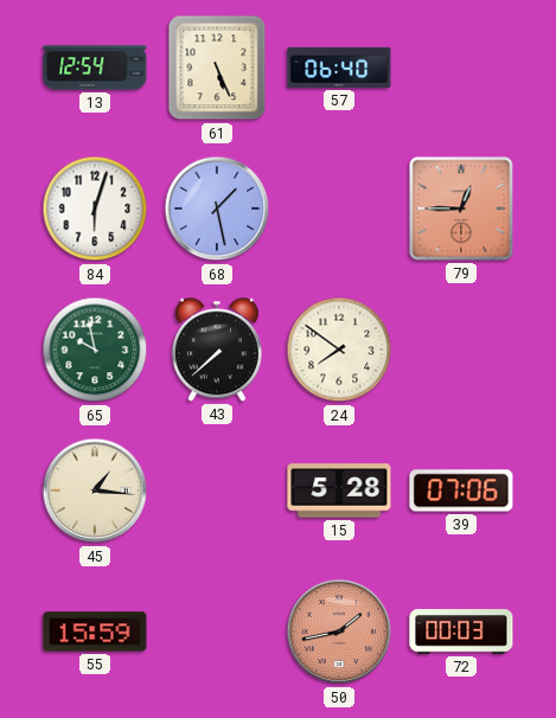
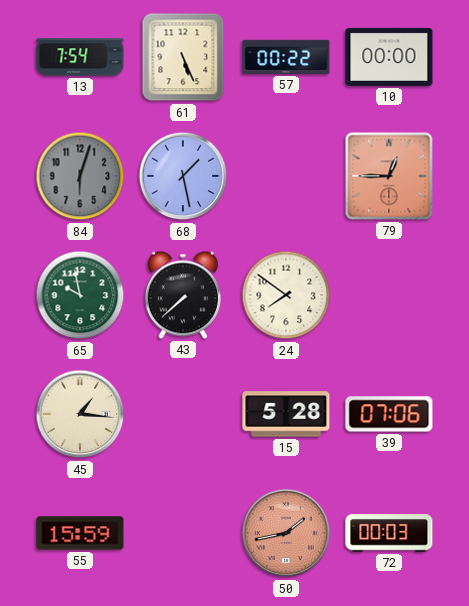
13: 12:54 -> 7:54 (80, 57)
57: 06:40 -> 00:22 (286, 57)
10: none -> 00:00 (389, 57)
84 dial: white -> grey (80, 176)
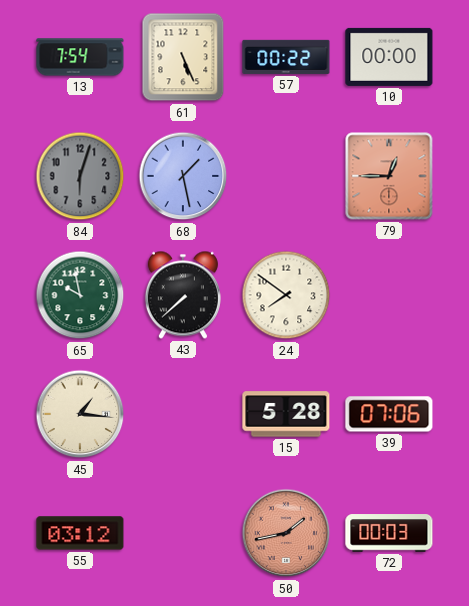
55: 15:59 -> 03:12 (80, 533)
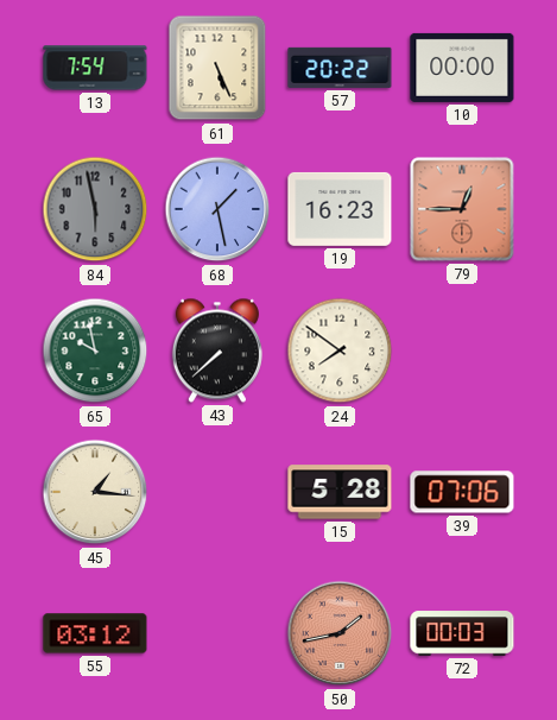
57: 00:22 -> 20:22 (340, 68)
84: 6:03 -> 5:58 (95, 209)
19: none -> 16:23 (340, 209)
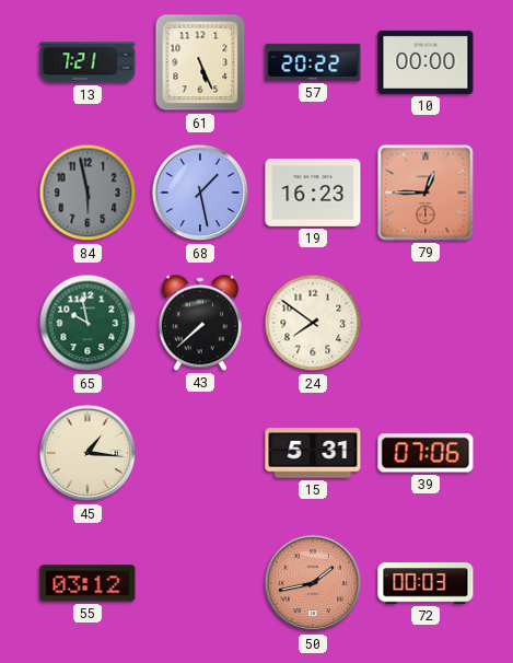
13: 7:54 -> 7:21 (88, 62)
15: 5:28 -> 5:31 (313, 453)
